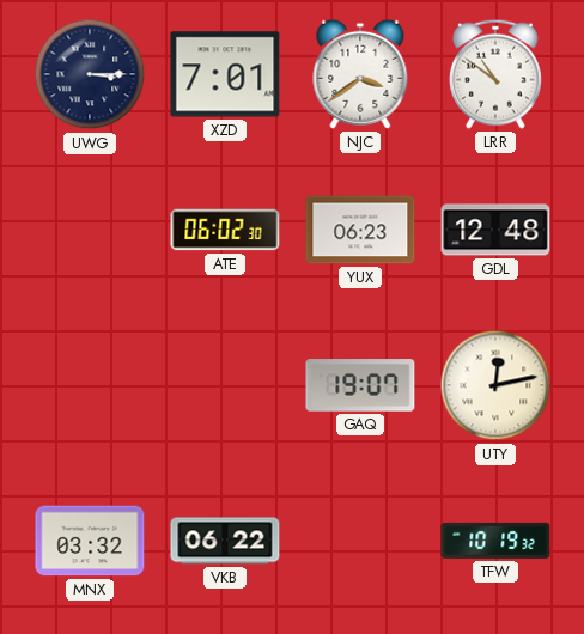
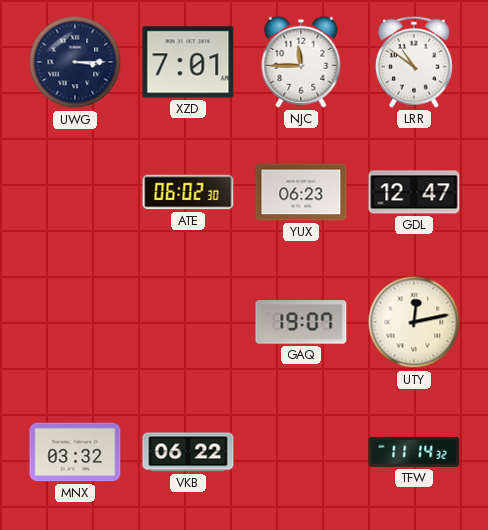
NJC: 3:39 -> 11:45 (301, 62)
GDL: 12:48 -> 12:47 (414, 192)
TFW: 10:19 -> 11:14 (414, 452)
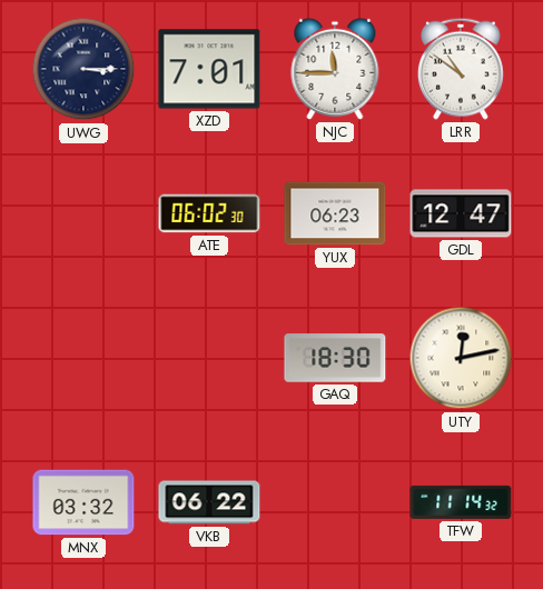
GAQ: 19:07 -> 18:30 (335, 358)
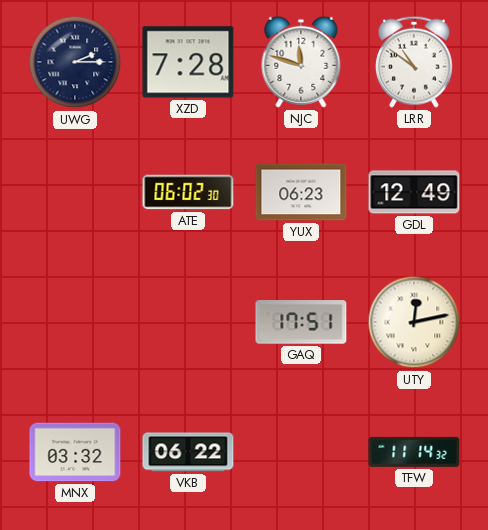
UWG: 3:15 -> 2:15 (75, 62)
XZD: 7:01 -> 7:28 (188, 62)
NJC: 11:45 -> 11:48 (301, 62)
GDL: 12:47 -> 12:49 (414, 192)
GAQ: 18:30 -> 17:51 (301, 322)
